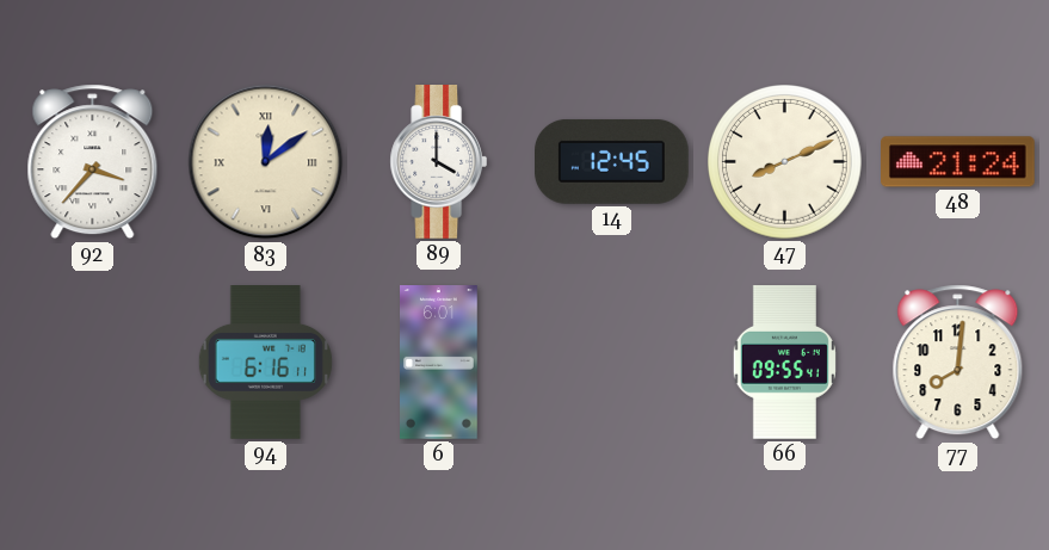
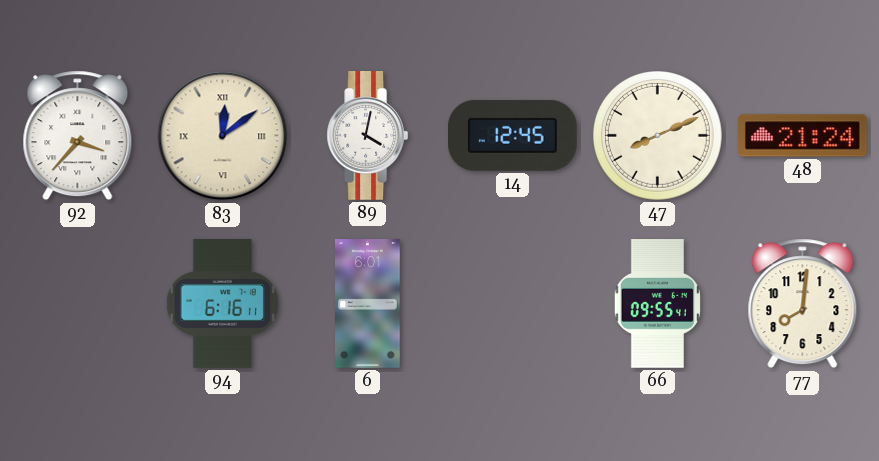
89: 4:00 -> 4:02 (368, 136)
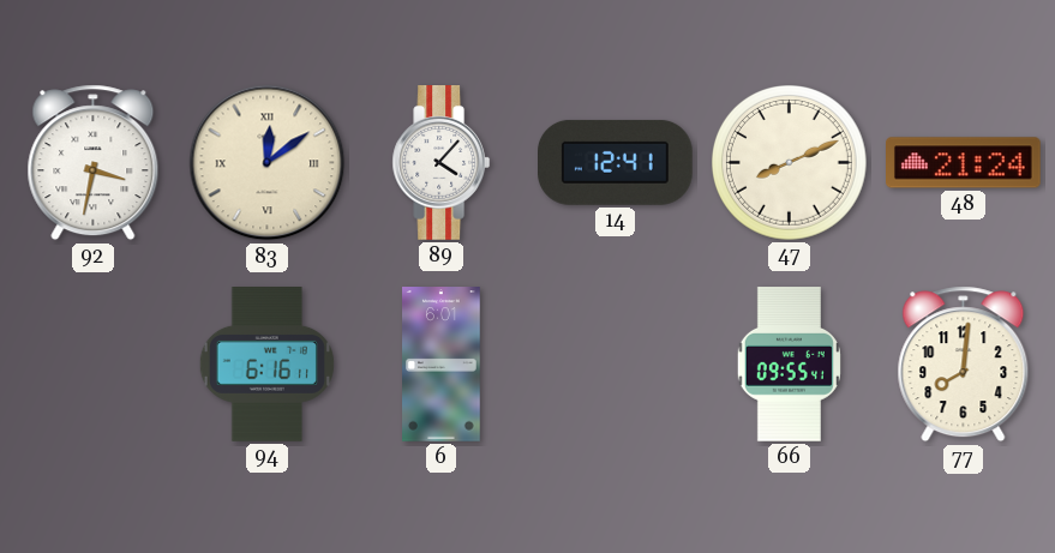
92: 3:37 -> 3:32 (94, 163)
89: 4:02 -> 4:07 (442, 163)
14: 12:45 -> 12:41 (616, 162)
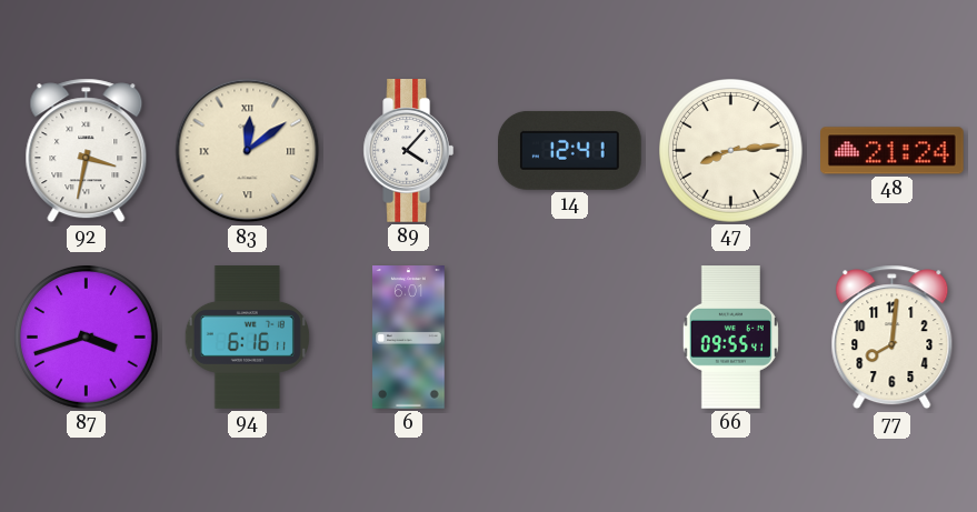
47: 8:11 -> 8:14 (731, 151)
87: none -> 3:42 (87, 338)
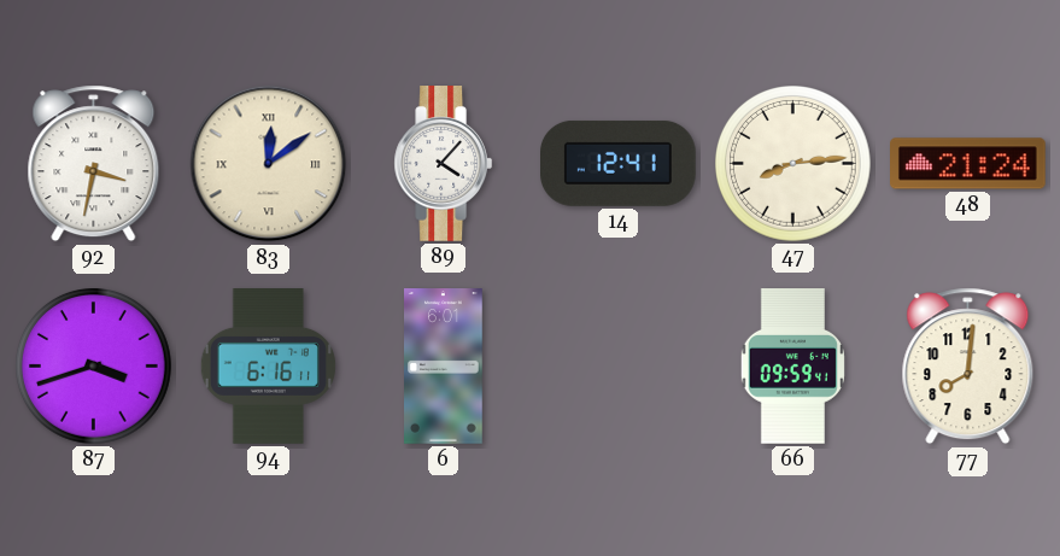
66: 09:55 -> 09:59 (792, 367)
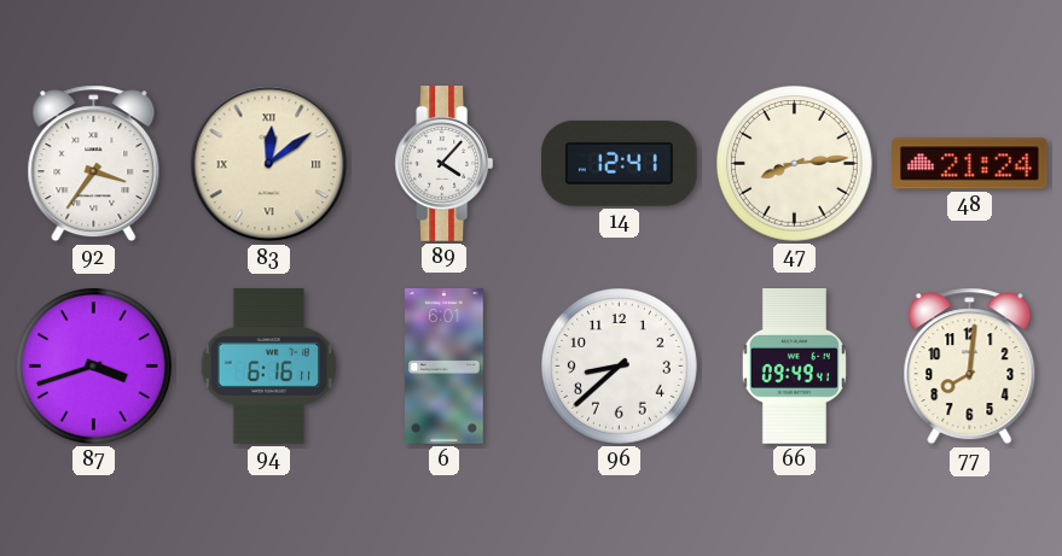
92: 3:32 -> 3:36 (94, 164)
96: none -> 8:38 (620, 367)
66: 09:59 -> 09:49 (794, 367)
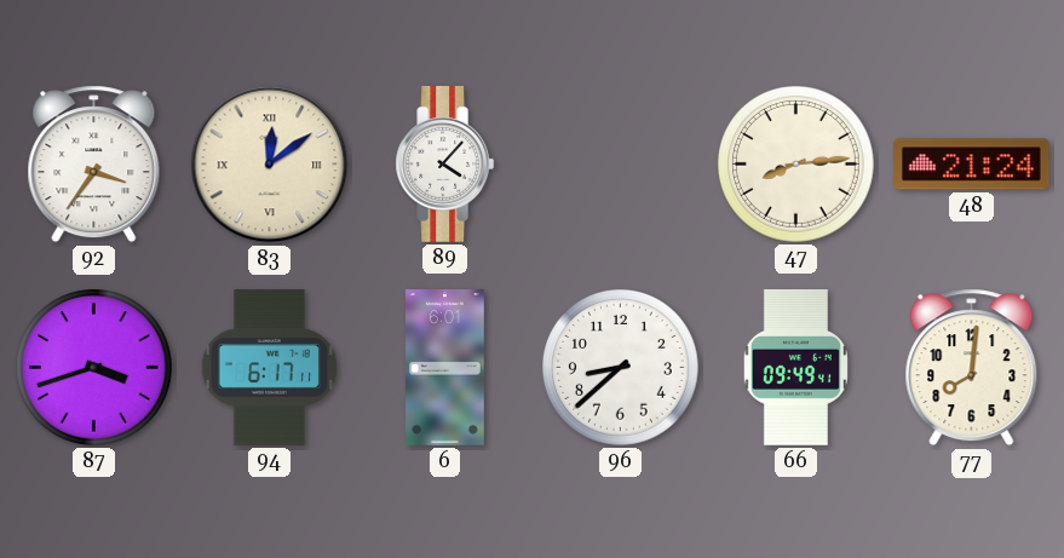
14: 12:41 -> none (620, 163)
94: 6:16 -> 6:17 (269, 368)
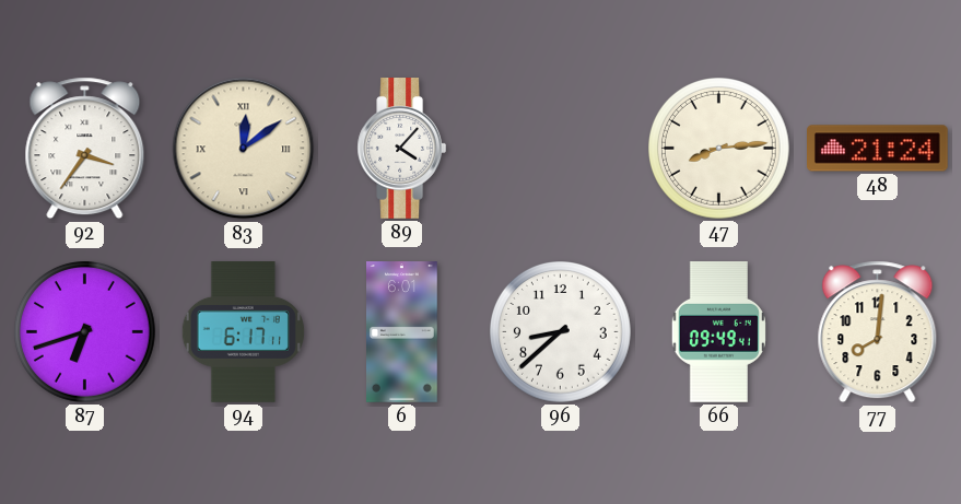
87: 3:42 -> 6:42 (85, 332)
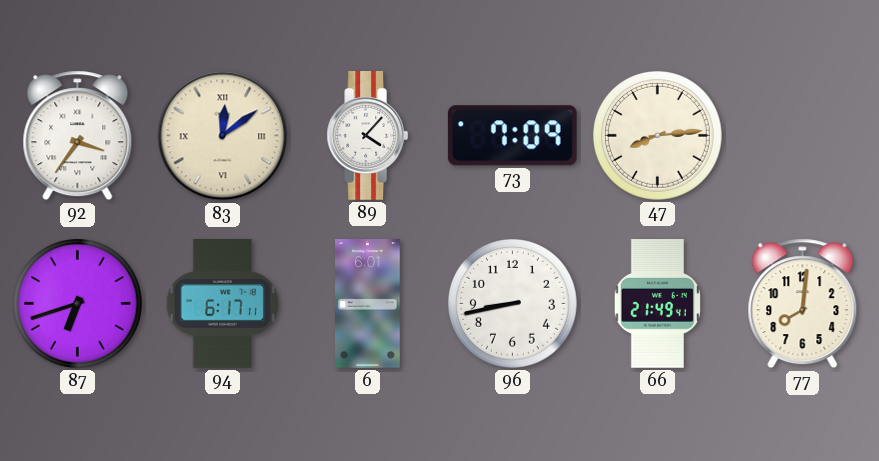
73: none -> 7:09 (512, 136)
48: 21:24 -> none (878, 149)
96: 8:38 -> 8:43 (513, 304)
66: 09:49 -> 21:49 (657, 304)
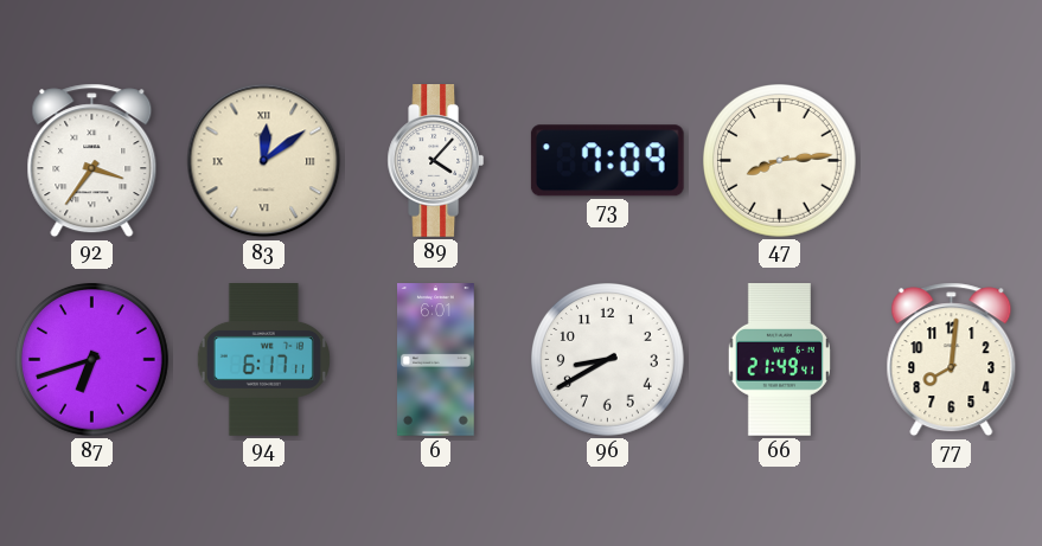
96: 8:43 -> 8:40 (608, 360)
